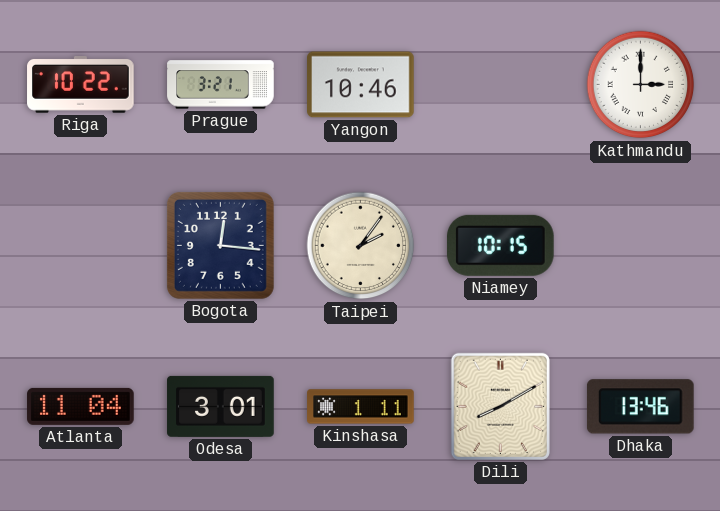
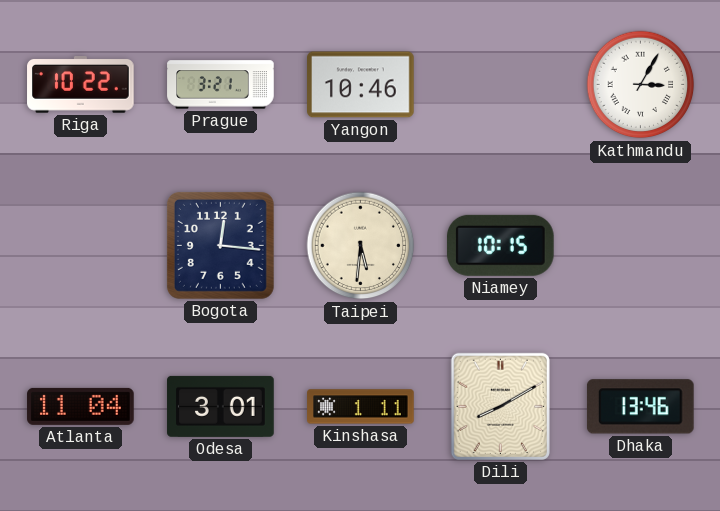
Kathmandu: 3:00 -> 3:05 (641, 85)
Taipei: 2:06 -> 5:31 (361, 246)
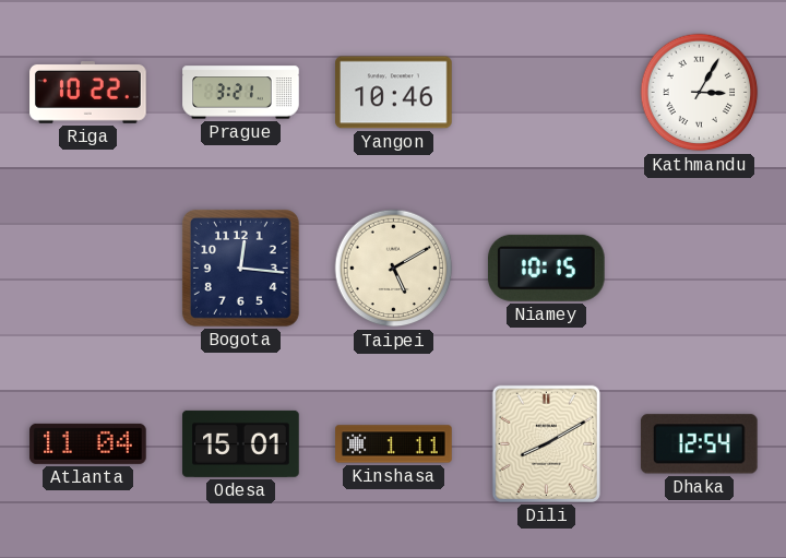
Taipei: 5:31 -> 5:10 (394, 269)
Odesa: 3:01 -> 15:01 (241, 443)
Dhaka: 13:46 -> 12:54 (699, 444)
